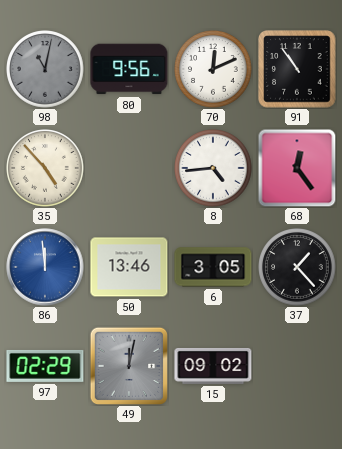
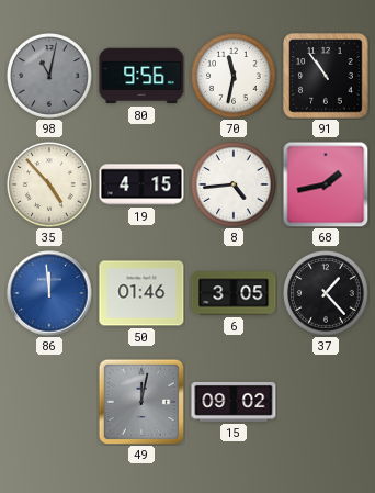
70: 12:11 -> 11:32 (234, 76)
19: none -> 4:15 (141, 184)
68: 12:24 -> 1:43 (326, 184)
50: 13:46 -> 01:46 (141, 293)
97: 02:29 -> none (45, 366)
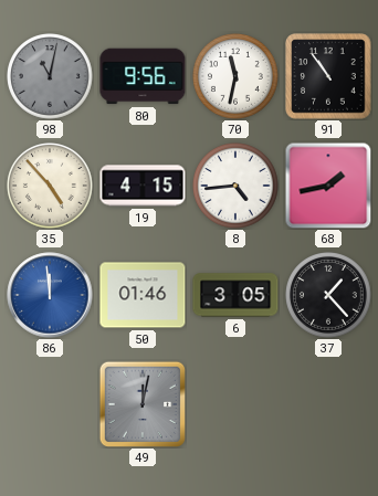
15: 09:02 -> none (234, 402)
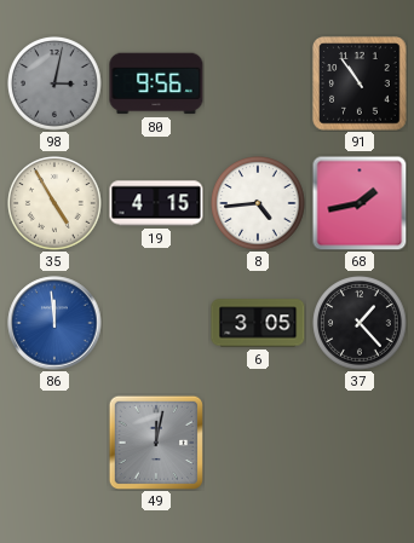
98: 11:02 -> 3:02 (54, 83)
70: 11:32 -> none (235, 76)
35: 4:53 -> 4:55 (54, 203)
50: 01:46 -> none (143, 295)
